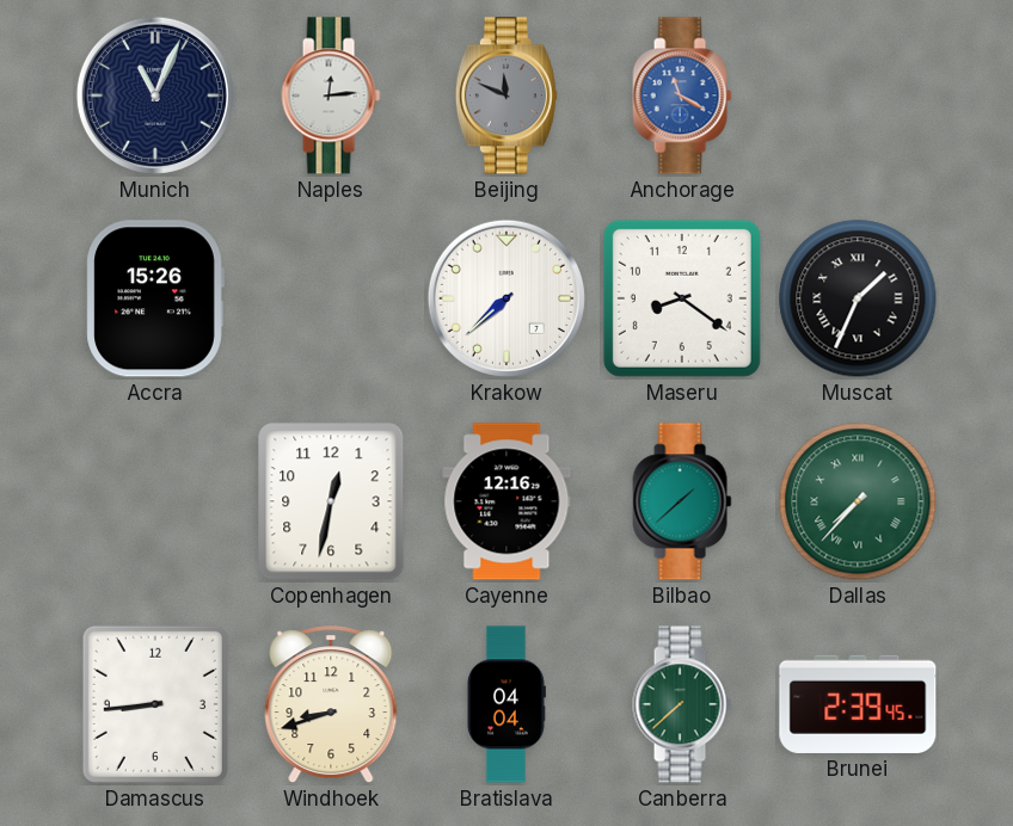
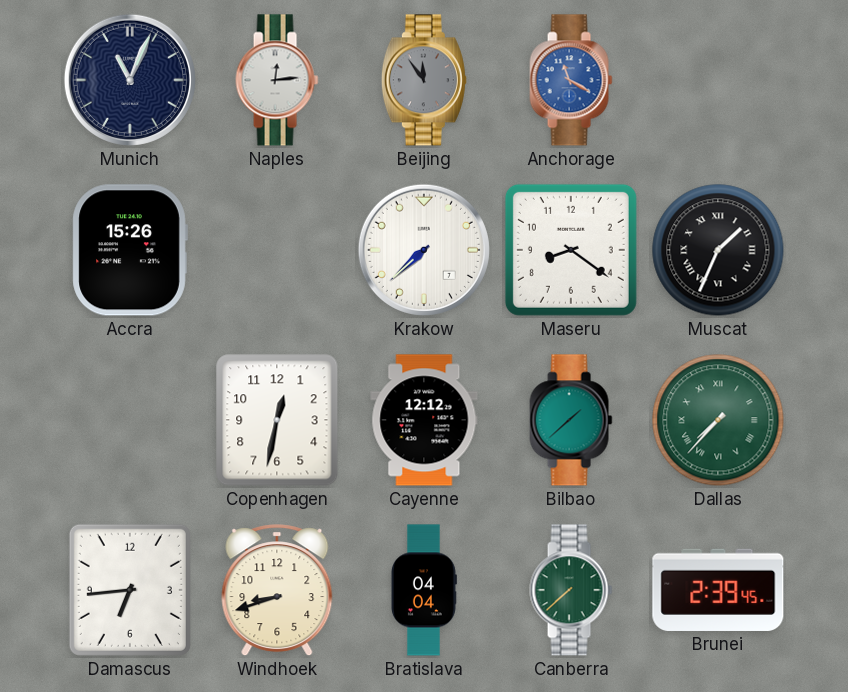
Beijing: 11:49 -> 11:54 (424, 80)
Cayenne: 12:16 -> 12:12 (424, 420)
Damascus: 8:44 -> 6:44 (130, 590)
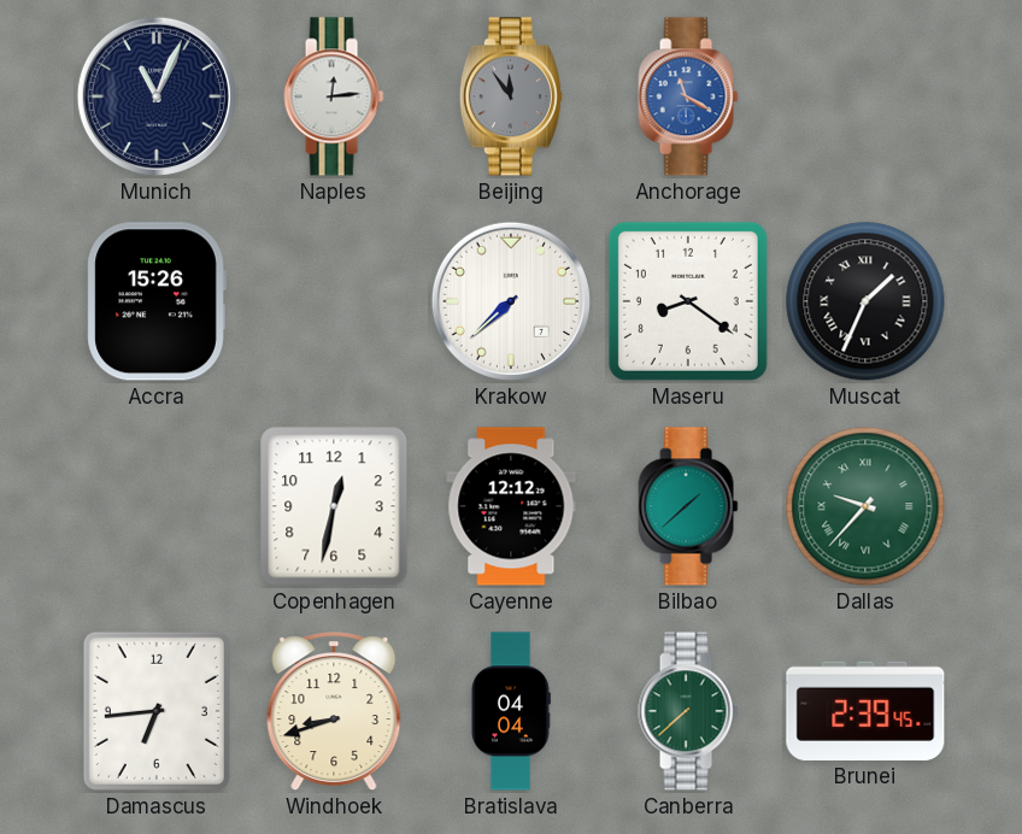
Dallas: 7:37 -> 9:37 (865, 506)
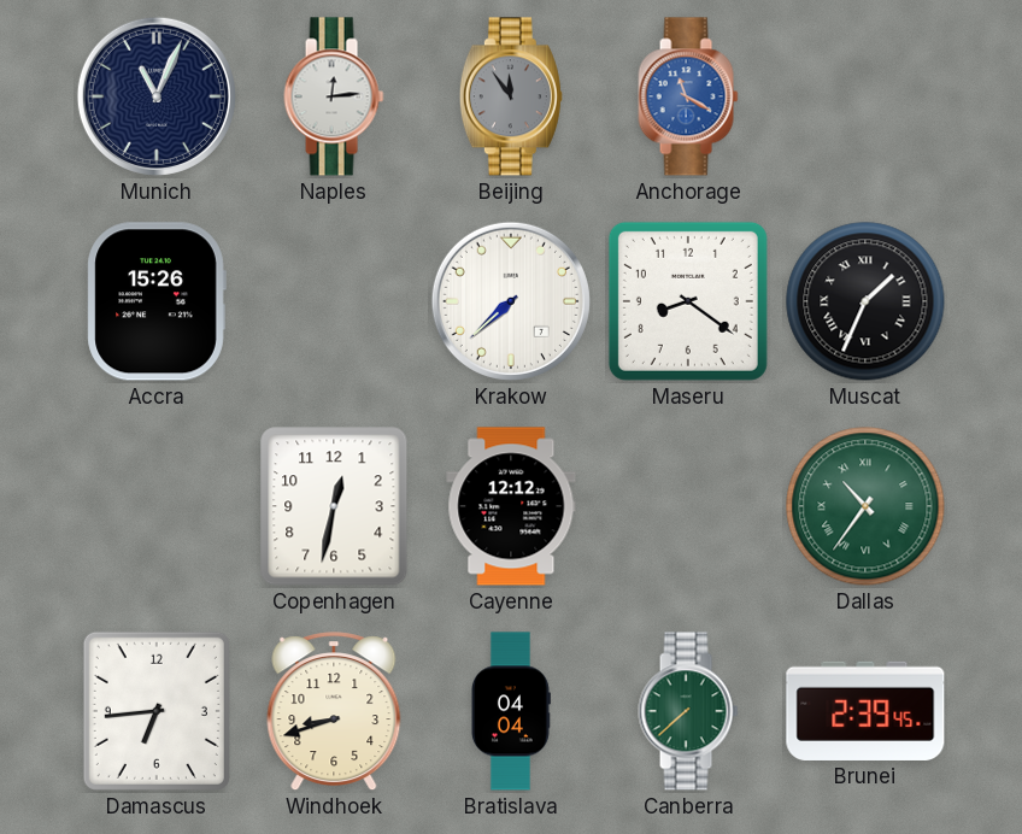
Bilbao: 1:38 -> none (688, 506)
Dallas: 9:37 -> 10:36 (865, 506)
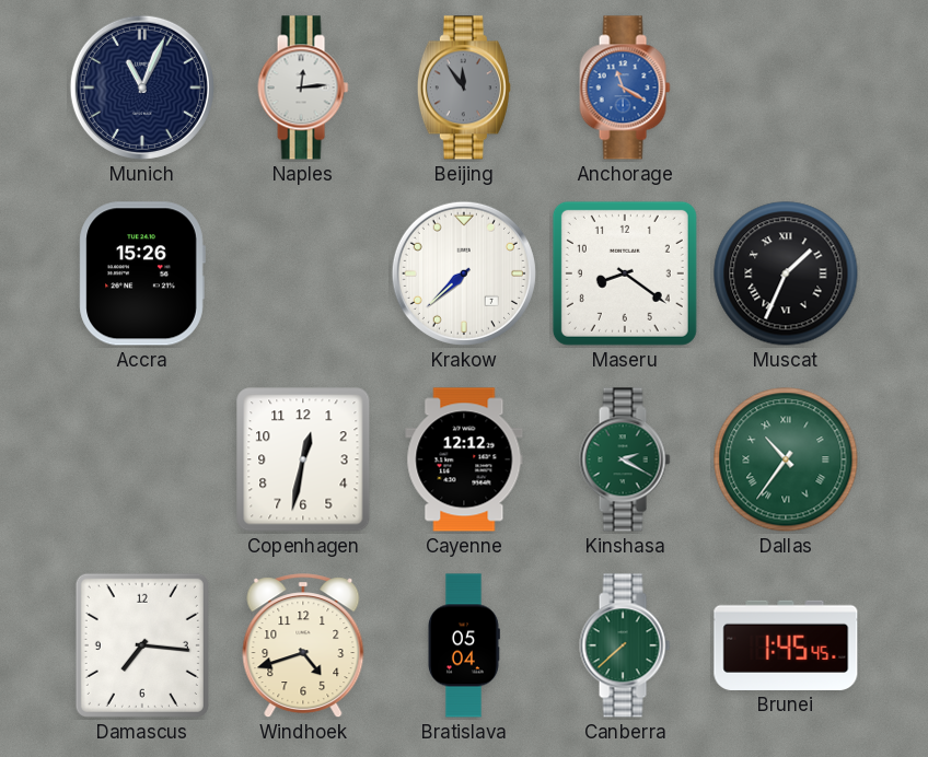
Kinshasa: none -> 2:20 (625, 459)
Damascus: 6:44 -> 7:16 (142, 645)
Windhoek: 8:42 -> 4:42 (303, 647)
Bratislava: 04:04 -> 05:04 (463, 645)
Brunei: 2:39 -> 1:45 (786, 645)
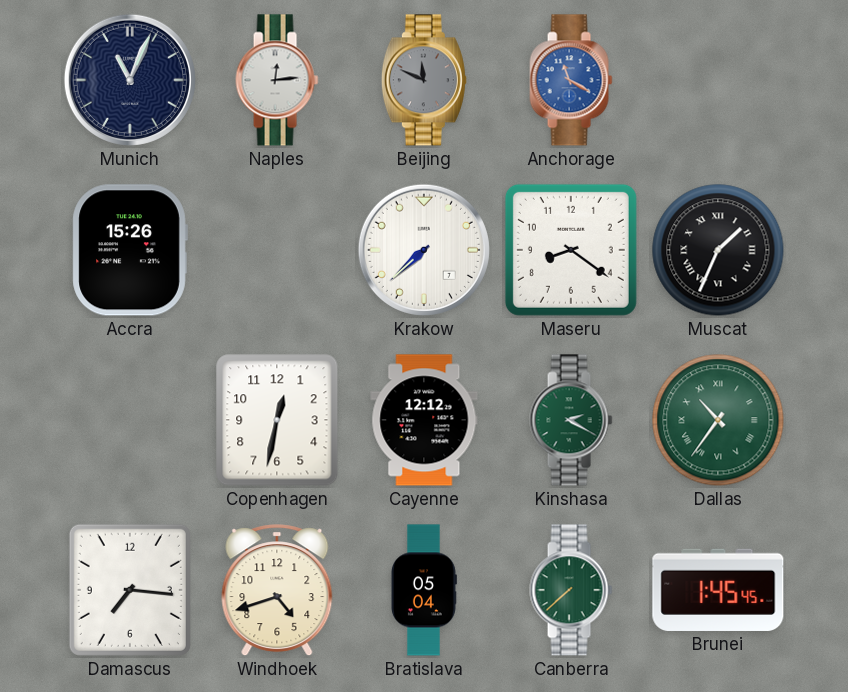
Beijing: 11:54 -> 11:49 (424, 80)
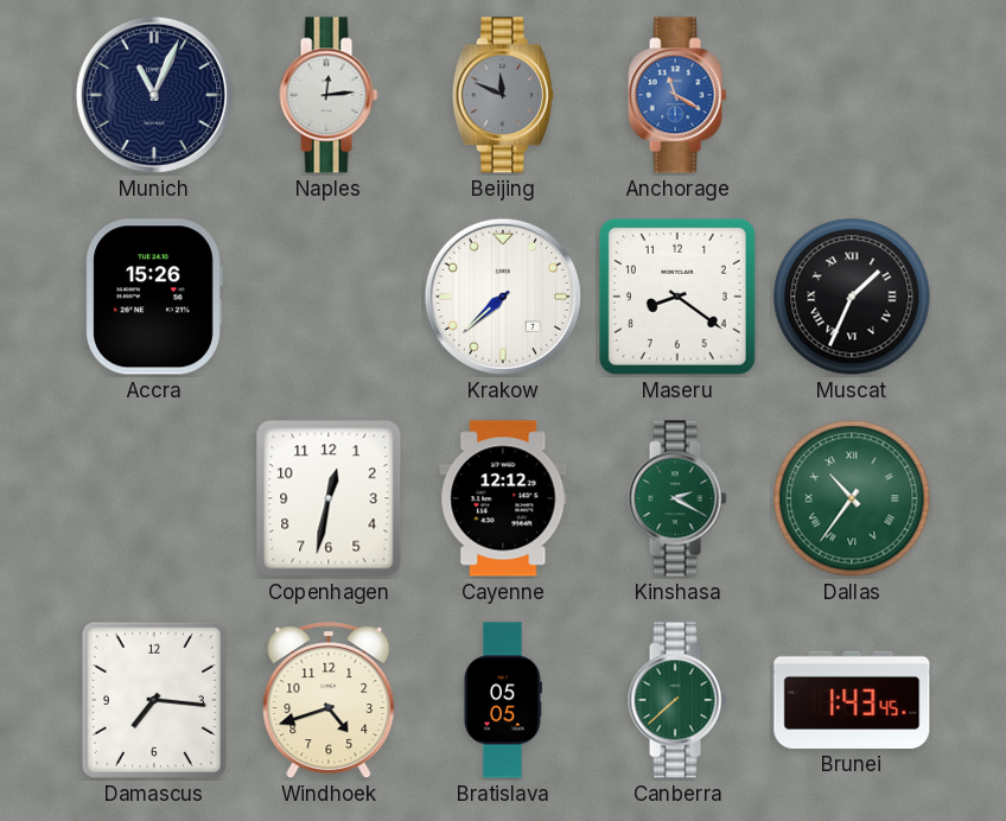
Bratislava: 05:04 -> 05:05 (502, 700)
Brunei: 1:45 -> 1:43 (852, 700)
